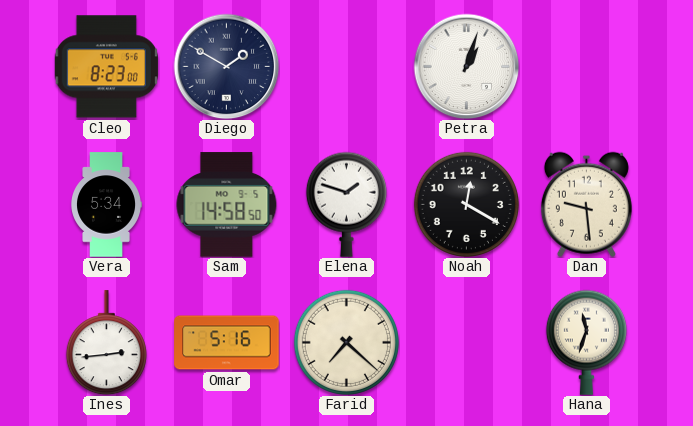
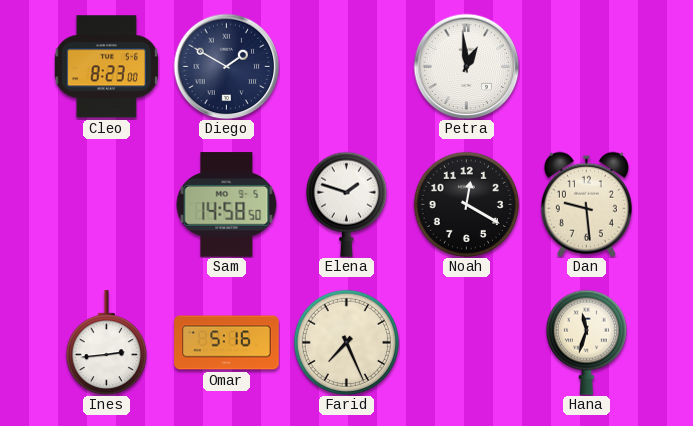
Petra: 1:03 -> 12:59 (466, 66)
Vera: 5:34 -> none (106, 205)
Farid: 7:22 -> 7:26 (346, 342)
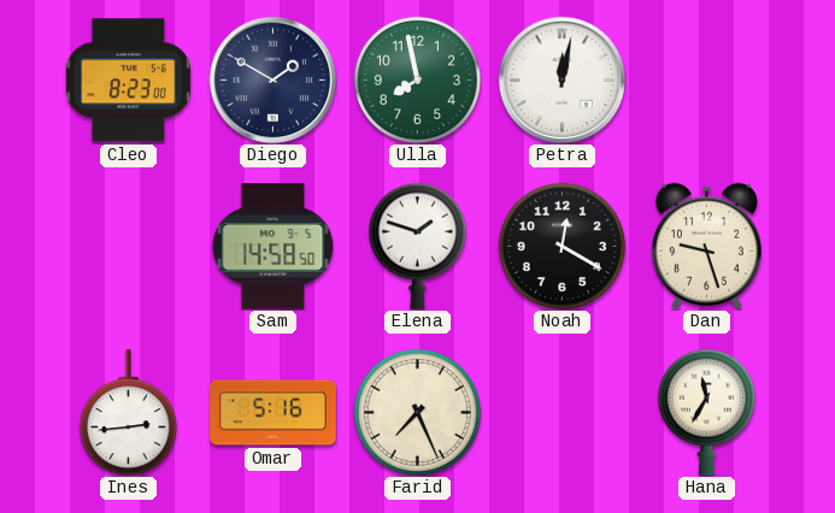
Ulla: none -> 7:58 (417, 79)
Petra: 12:59 -> 12:02 (561, 79)
Dan: 9:29 -> 9:27 (706, 246)
Hana: 11:33 -> 11:35 (706, 412)
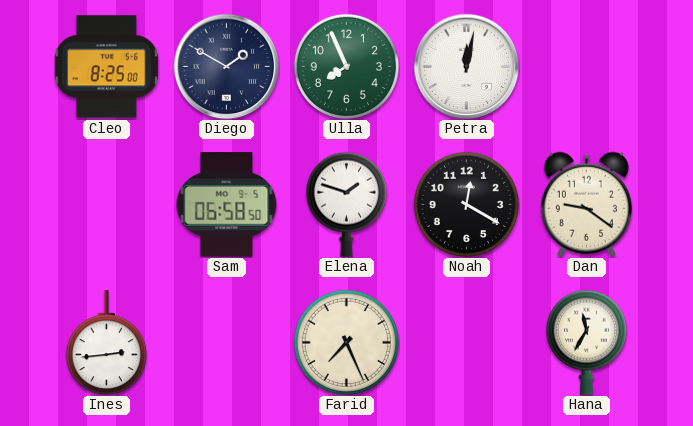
Cleo: 8:23 -> 8:25 (106, 67)
Ulla: 7:58 -> 7:56 (346, 66)
Sam: 14:58 -> 06:58 (227, 205)
Dan: 9:27 -> 9:21 (586, 204)
Omar: 5:16 -> none (274, 413)
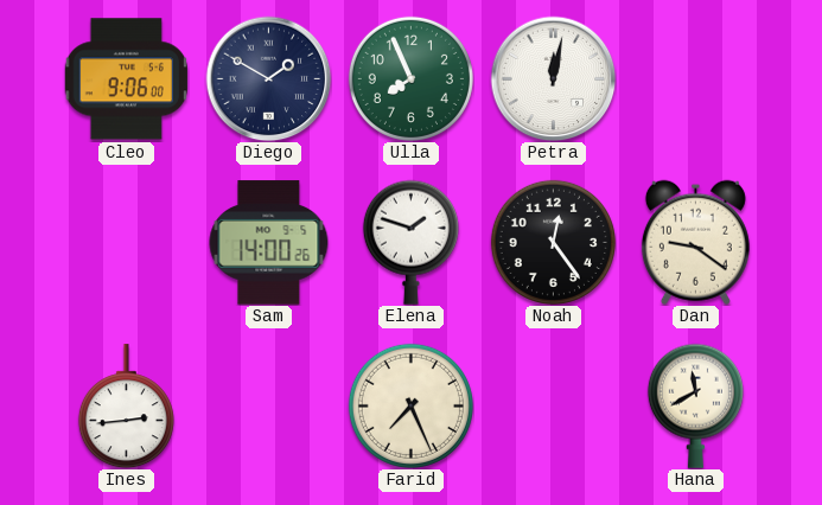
Cleo: 8:25 -> 9:06 (126, 79)
Sam: 06:58 -> 14:00 (269, 243)
Noah: 12:20 -> 12:24 (553, 242)
Hana: 11:35 -> 11:40 (695, 405)
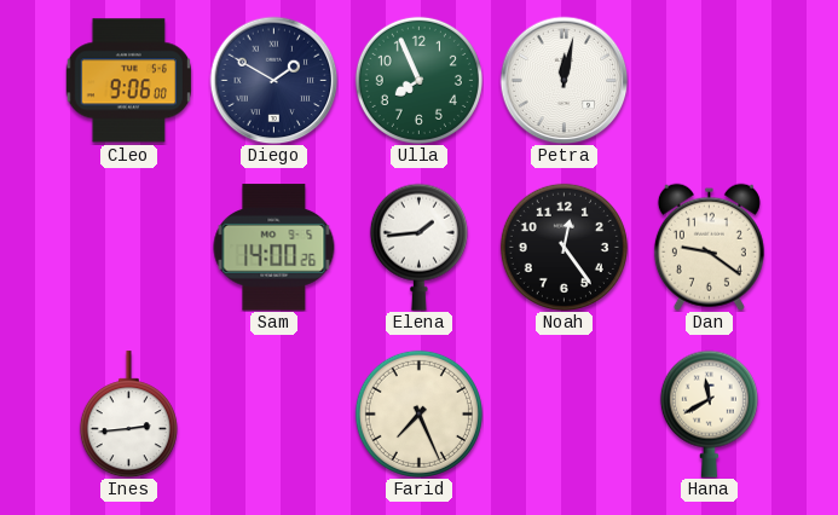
Elena: 1:48 -> 1:44 (418, 247)
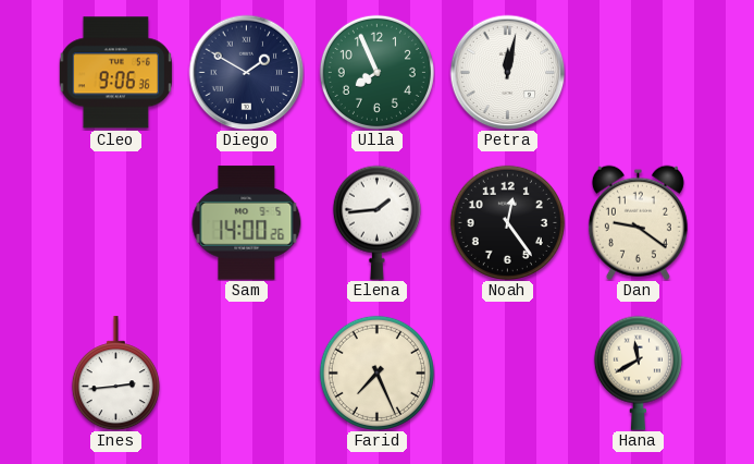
Cleo: 9:06:00 -> 9:06:36 (115, 73)
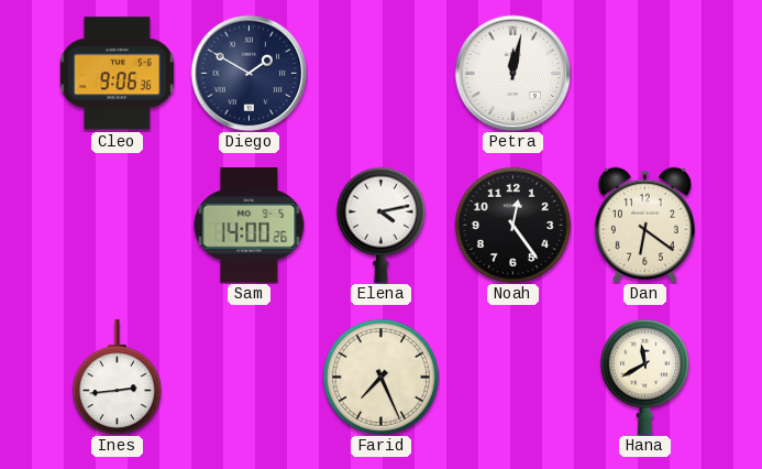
Ulla: 7:56 -> none (376, 72)
Elena: 1:44 -> 4:13 (380, 225)
Dan: 9:21 -> 6:21 (644, 225)
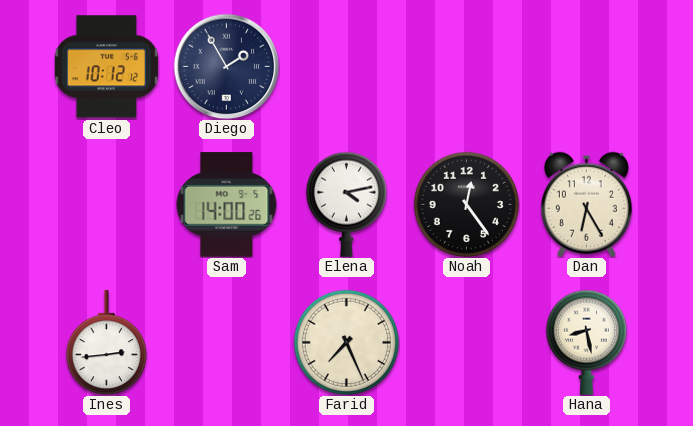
Cleo: 9:06 -> 10:12 (106, 67)
Diego: 1:50 -> 1:55 (226, 66)
Petra: 12:02 -> none (512, 73)
Dan: 6:21 -> 6:25 (586, 204)
Hana: 11:40 -> 8:28 (586, 342)
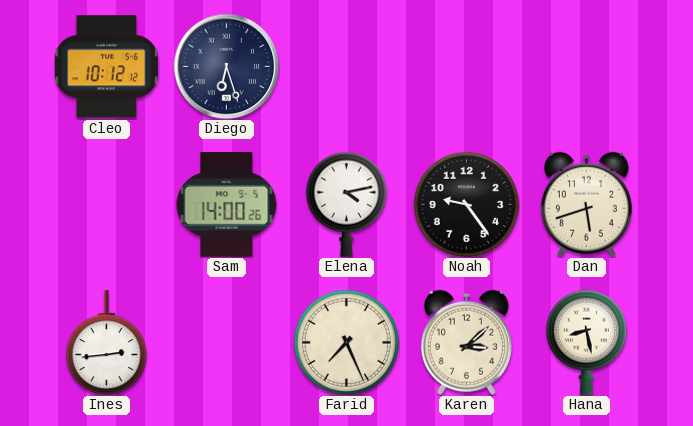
Diego: 1:55 -> 6:27 (226, 66)
Noah: 12:24 -> 9:24 (466, 204)
Dan: 6:25 -> 5:42 (586, 204)
Karen: none -> 3:08 (466, 342)
